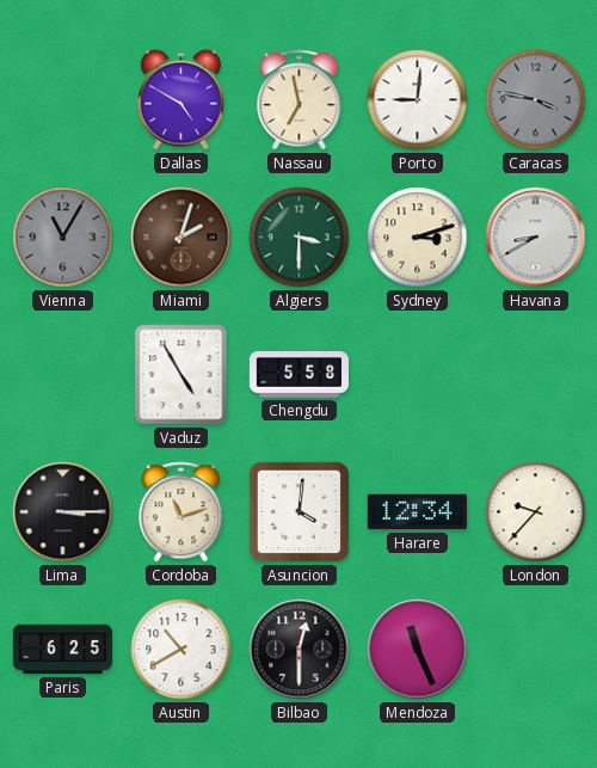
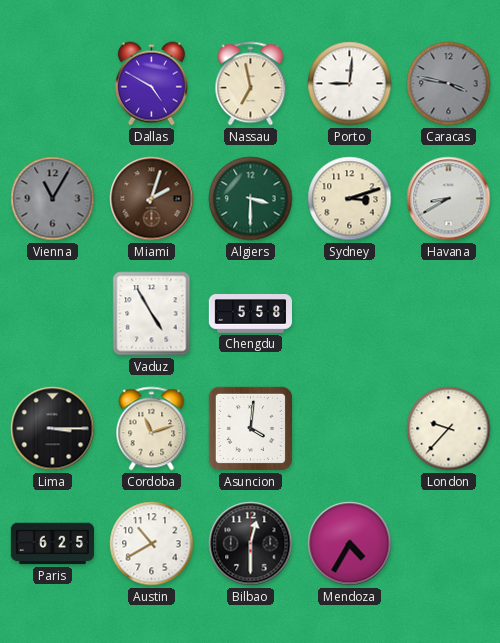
Harare: 12:34 -> none (417, 512)
Mendoza: 11:26 -> 4:35 (350, 544)
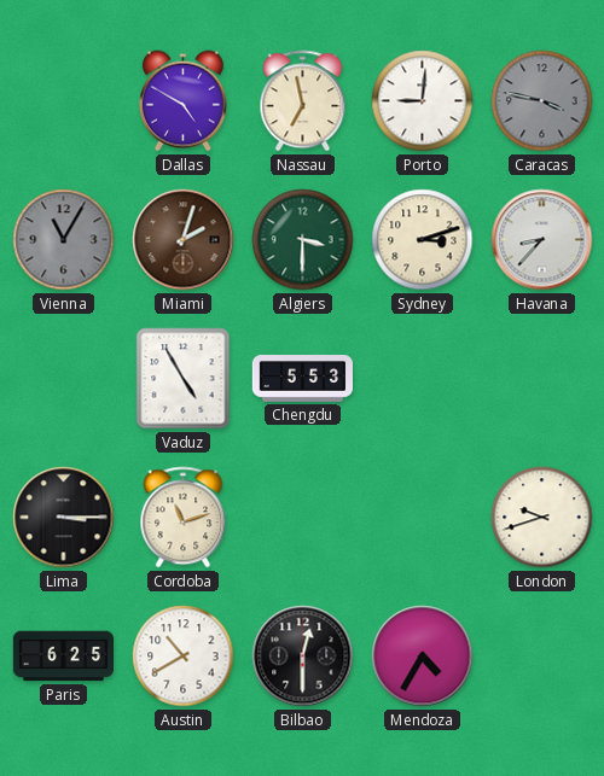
Havana: 8:40 -> 8:37 (542, 240)
Chengdu: 5:58 -> 5:53 (303, 379)
Asuncion: 4:01 -> none (250, 428)
London: 9:37 -> 9:42 (542, 518)
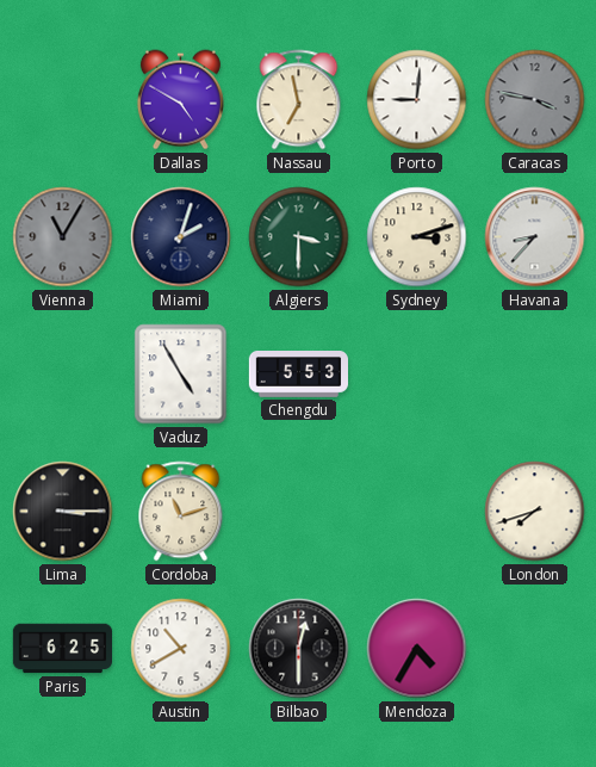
Miami dial: brown -> navy (181, 237)
London: 9:42 -> 7:42 (535, 512)
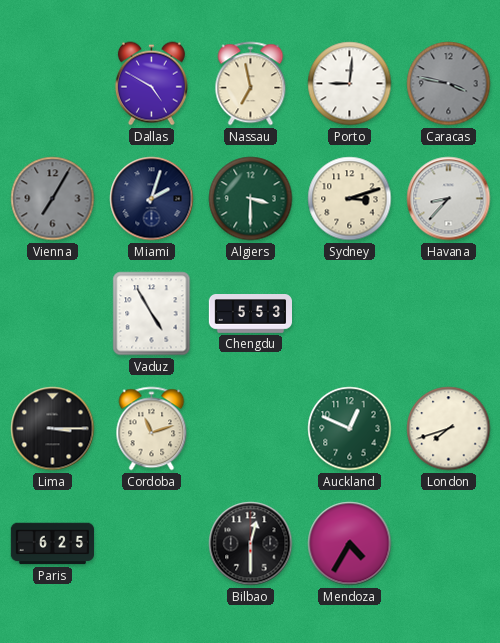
Vienna: 11:05 -> 7:05 (53, 199)
Auckland: none -> 12:49 (350, 429)
Austin: 10:40 -> none (181, 649)
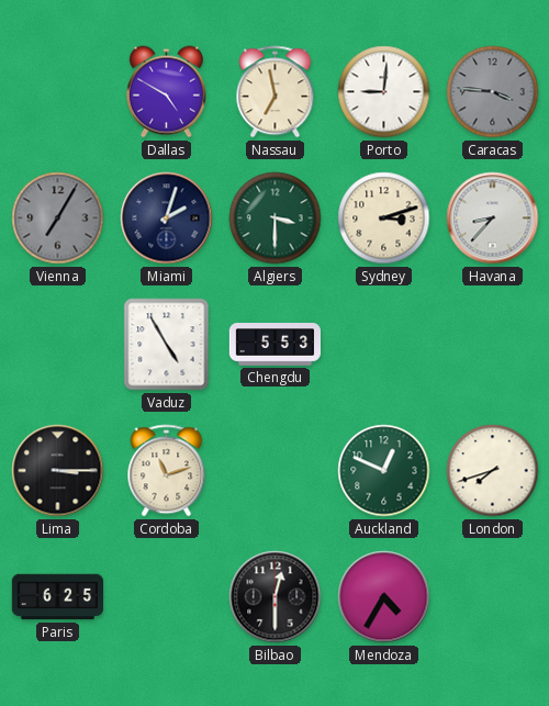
Caracas: 3:47 -> 3:46 (493, 92)
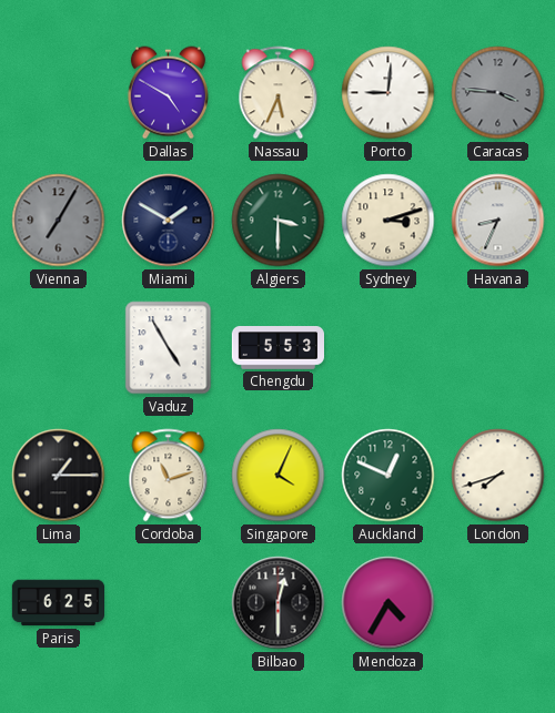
Nassau: 6:58 -> 5:34 (279, 93)
Miami: 2:03 -> 1:50 (169, 221)
Havana: 8:37 -> 8:34 (498, 221)
Lima: 3:15 -> 1:15 (59, 476)
Singapore: none -> 4:04 (279, 476)
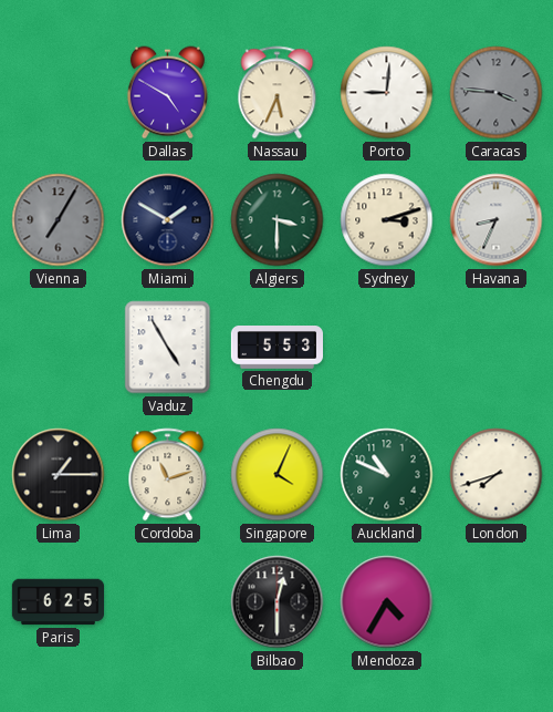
Auckland: 12:49 -> 10:49 (387, 475)
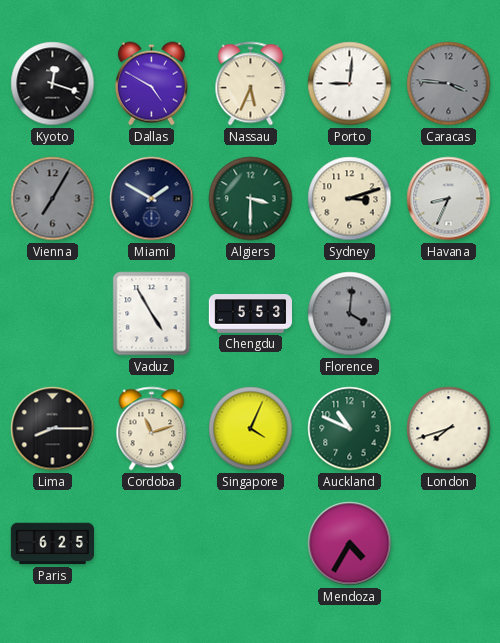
Kyoto: none -> 12:18 (53, 84)
Florence: none -> 4:01 (350, 314)
Lima: 1:15 -> 8:15 (53, 429)
Bilbao: 12:30 -> none (278, 602)
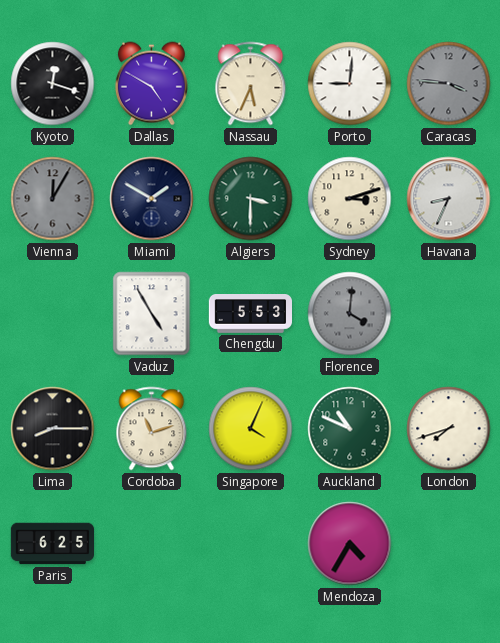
Vienna: 7:05 -> 12:05 (53, 199)
